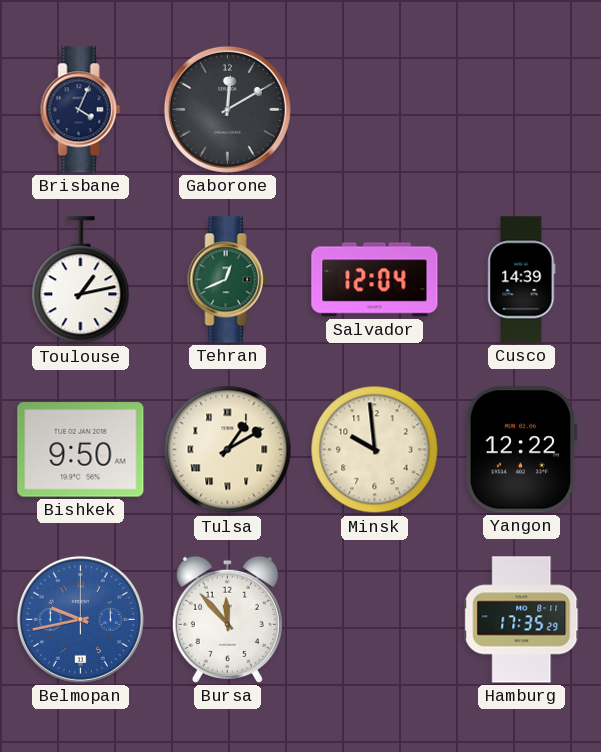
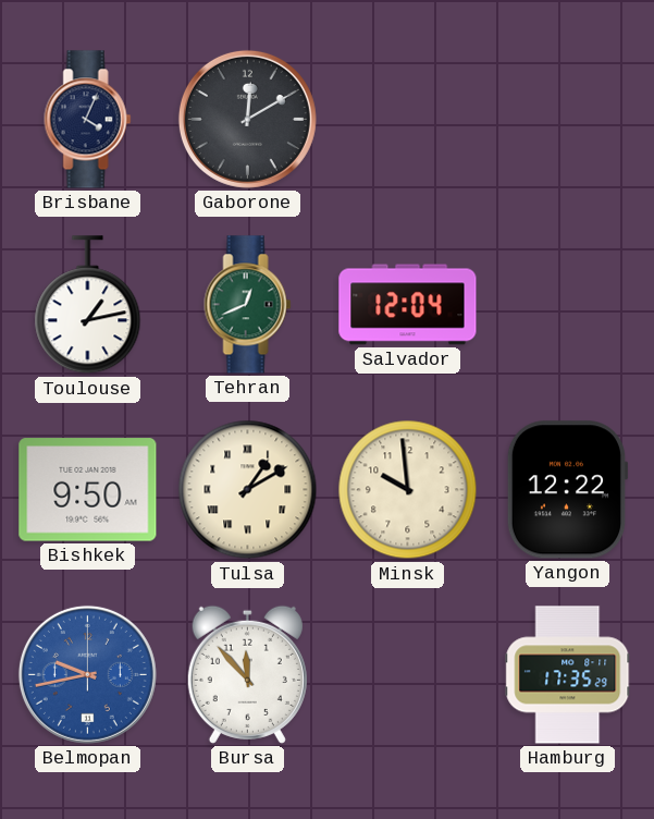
Cusco: 14:39 -> none (522, 280)
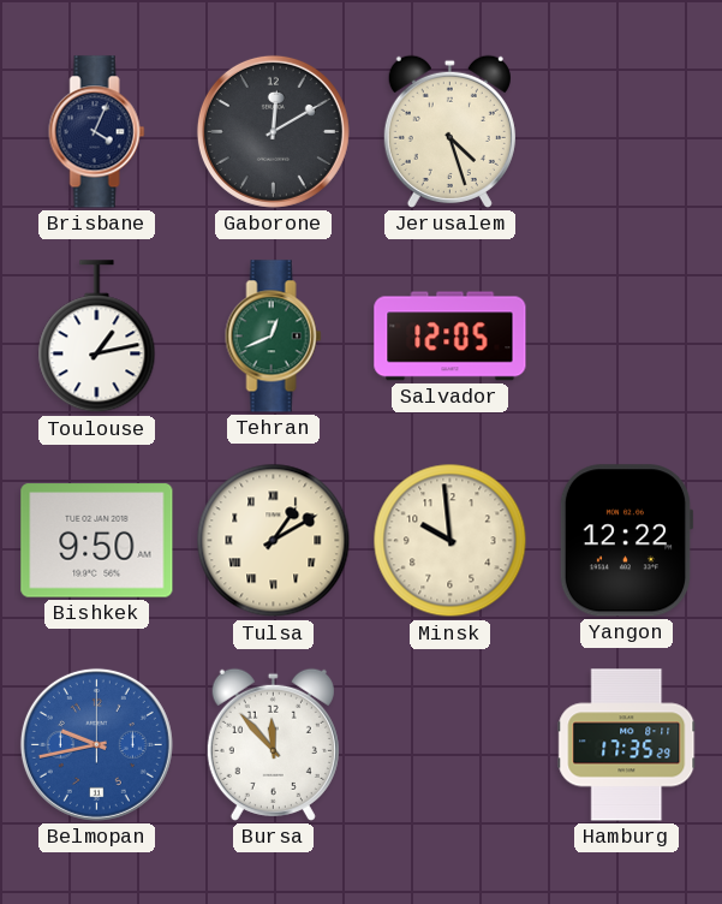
Jerusalem: none -> 4:27 (449, 131)
Salvador: 12:04 -> 12:05 (450, 337)
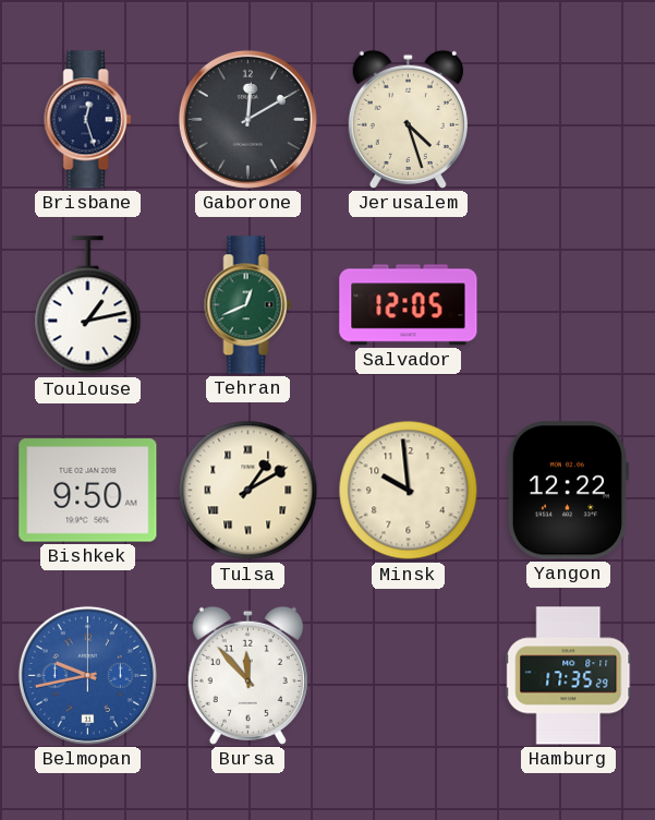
Brisbane: 4:04 -> 12:27 (88, 120)
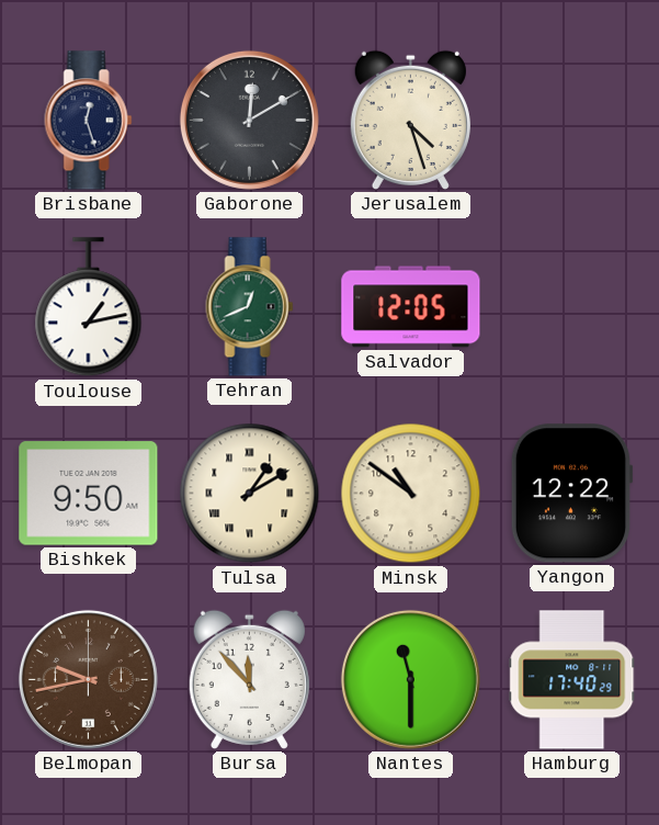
Minsk: 9:59 -> 10:51 (411, 494)
Belmopan dial: blue -> brown (88, 679)
Nantes: none -> 11:30 (410, 679)
Hamburg: 17:35 -> 17:40 (572, 680)
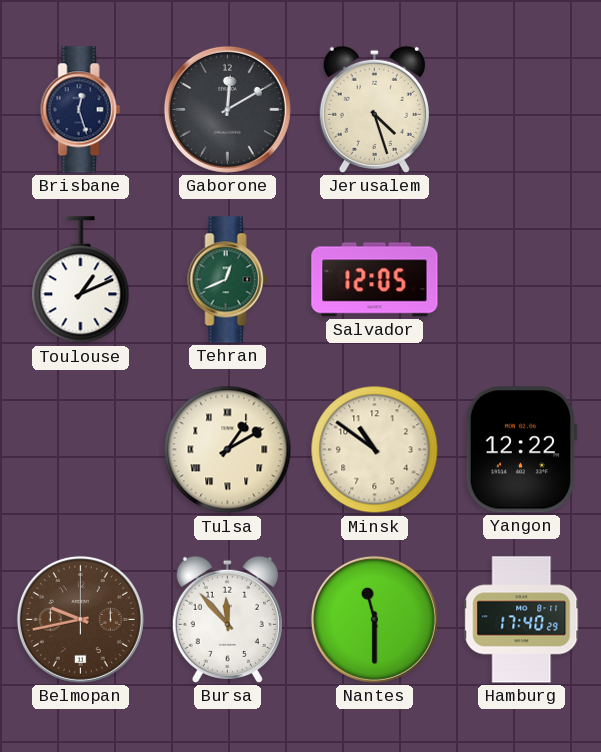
Toulouse: 1:13 -> 1:11 (81, 280)
Bishkek: 9:50 -> none (89, 494)
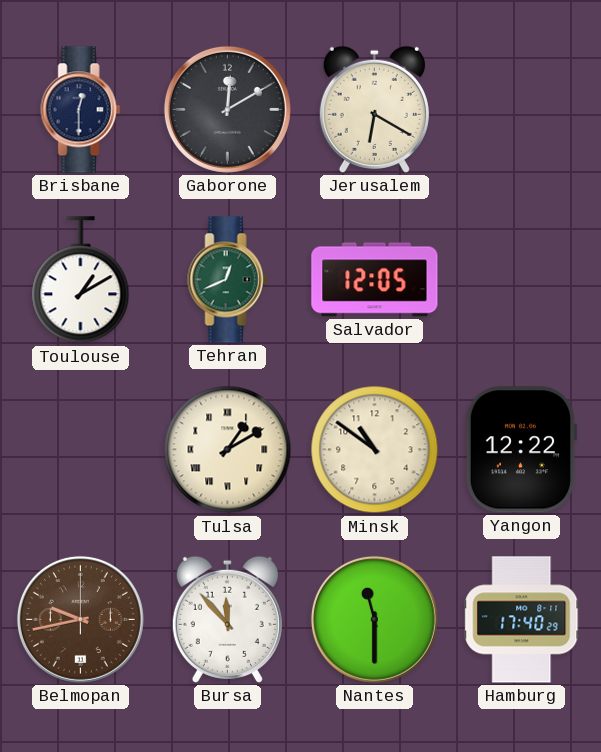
Brisbane: 12:27 -> 12:30 (81, 110)
Jerusalem: 4:27 -> 6:20 (374, 109)
Toulouse: 1:11 -> 1:10 (81, 280)
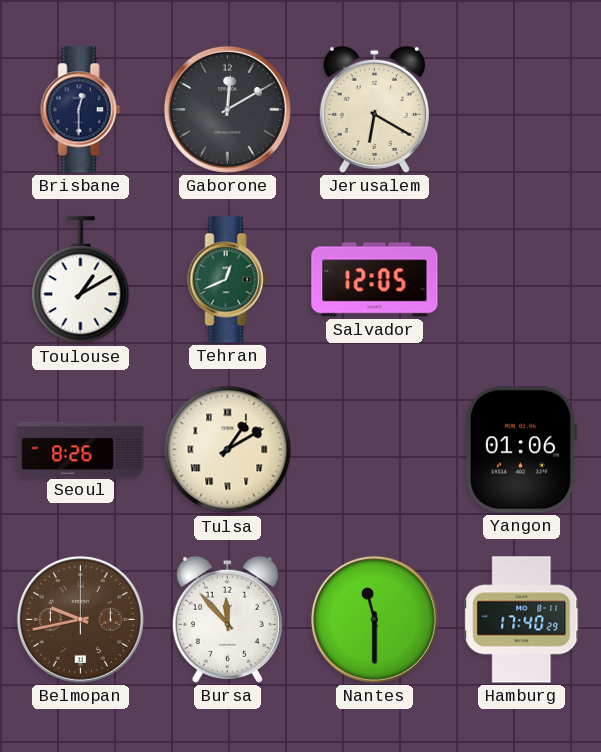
Seoul: none -> 8:26 (81, 449)
Minsk: 10:51 -> none (375, 450)
Yangon: 12:22 -> 01:06 (521, 450)
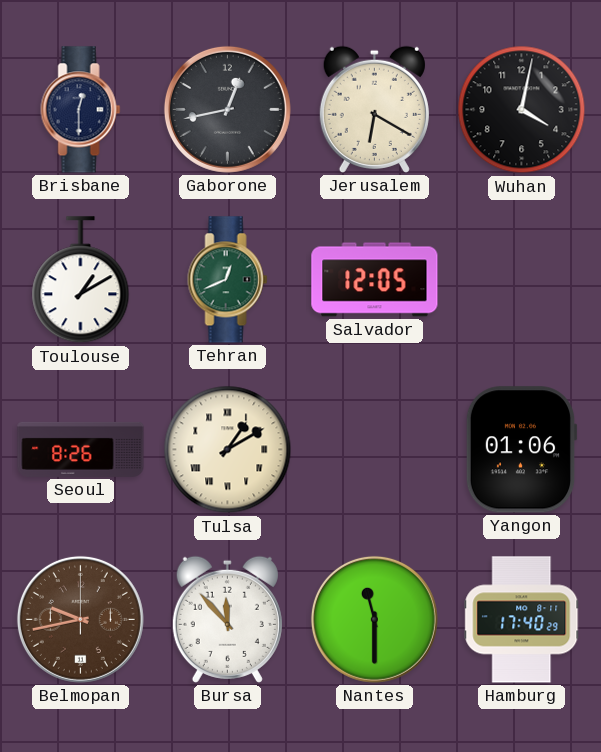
Gaborone: 12:10 -> 12:43 (227, 109)
Wuhan: none -> 4:02 (522, 110)
